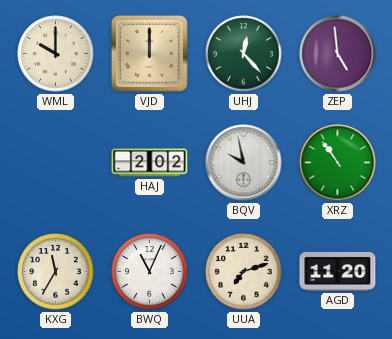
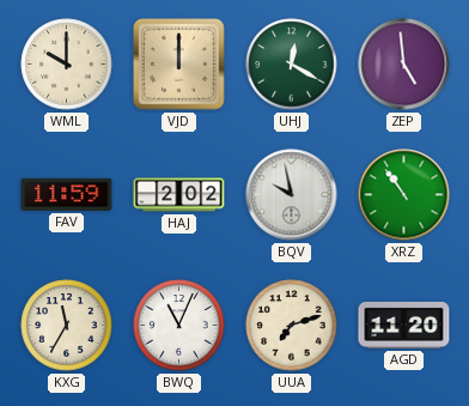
UHJ: 12:23 -> 12:20 (292, 65)
FAV: none -> 11:59 (67, 194)
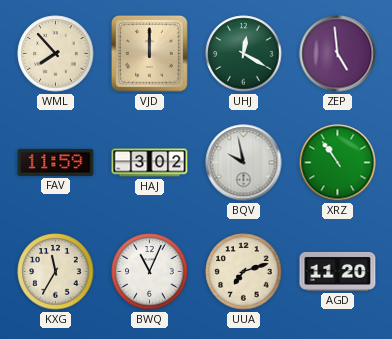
WML: 10:00 -> 7:53 (56, 54)
HAJ: 2:02 -> 3:02 (150, 163)
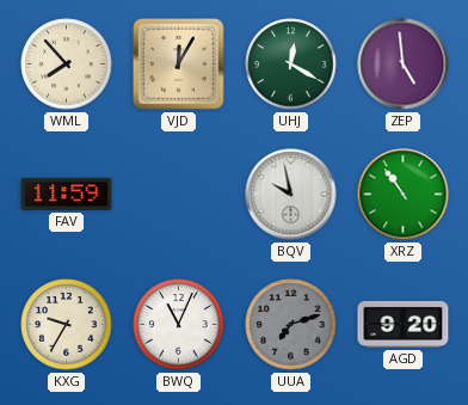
VJD: 12:00 -> 12:05 (179, 65)
HAJ: 3:02 -> none (150, 163)
KXG: 11:35 -> 9:35 (67, 325)
UUA dial: cream -> grey (291, 325)
AGD: 11:20 -> 9:20 (404, 324)
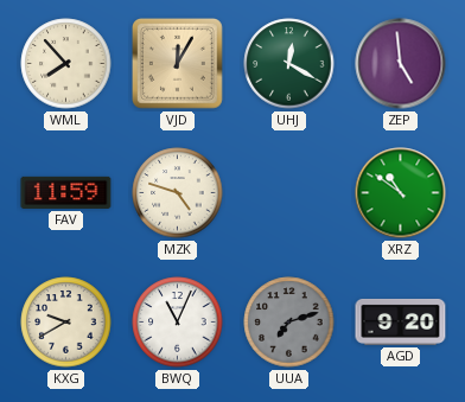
MZK: none -> 4:48 (178, 193)
BQV: 9:58 -> none (291, 195)
XRZ: 10:54 -> 10:51 (401, 193)
KXG: 9:35 -> 9:40 (66, 323)
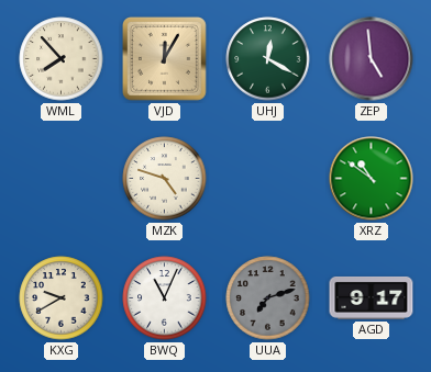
FAV: 11:59 -> none (66, 192)
AGD: 9:20 -> 9:17 (372, 297)
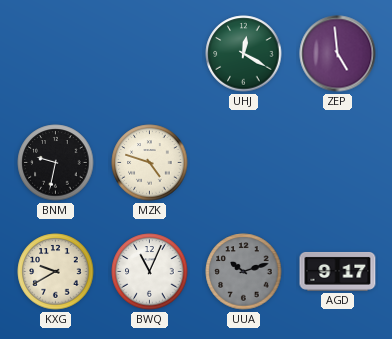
WML: 7:53 -> none (62, 59)
VJD: 12:05 -> none (165, 59)
BNM: none -> 9:32 (56, 163)
XRZ: 10:51 -> none (372, 179)
UUA: 7:12 -> 10:12 (244, 272)
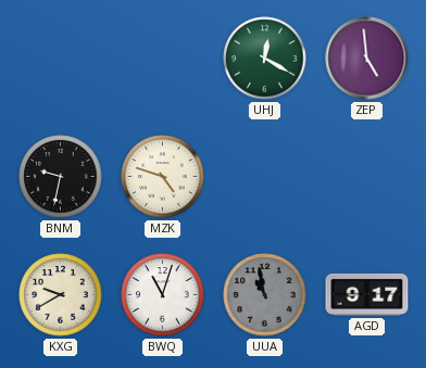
BWQ: 11:04 -> 11:03 (163, 295)
UUA: 10:12 -> 10:58 (265, 295)
